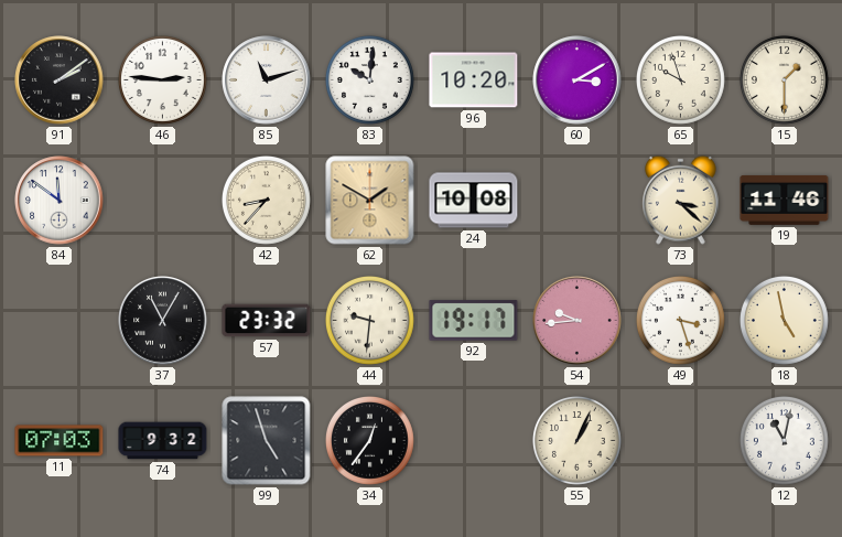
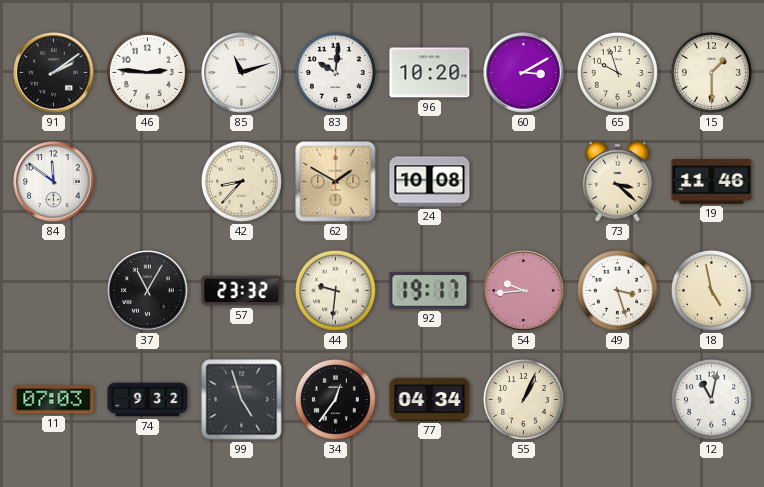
77: none -> 04:34 (430, 399)
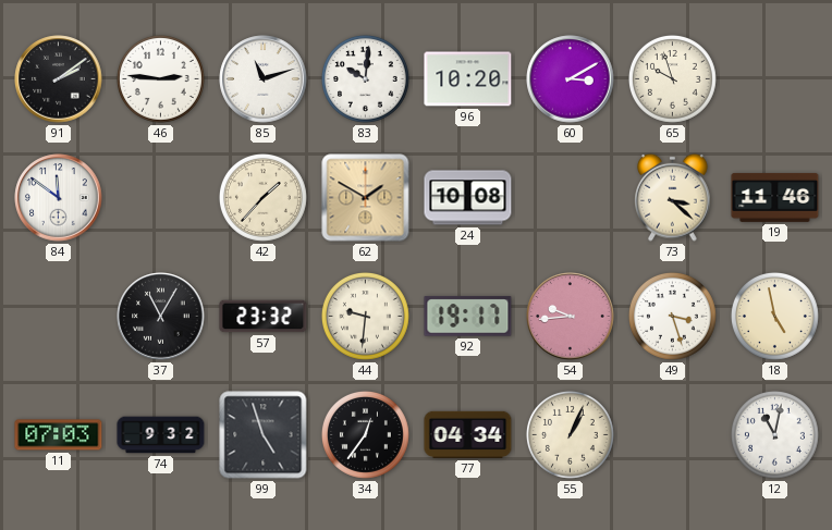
15: 1:30 -> none (711, 72)
42: 8:37 -> 1:37 (262, 197)
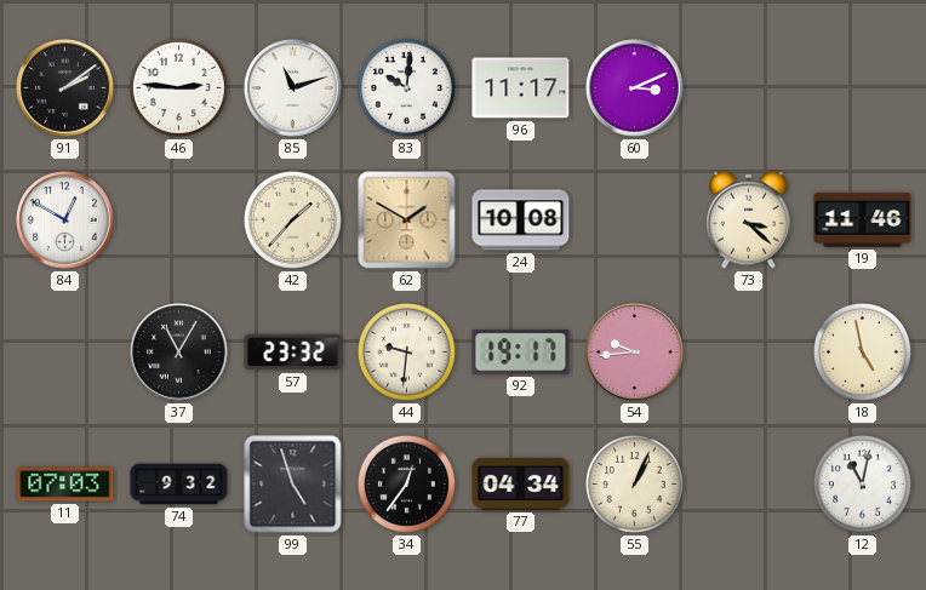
96: 10:20 -> 11:17 (521, 88)
60: 3:10 -> 3:11 (635, 88)
65: 9:57 -> none (672, 78)
84: 11:51 -> 12:50 (65, 220)
49: 3:27 -> none (672, 316)
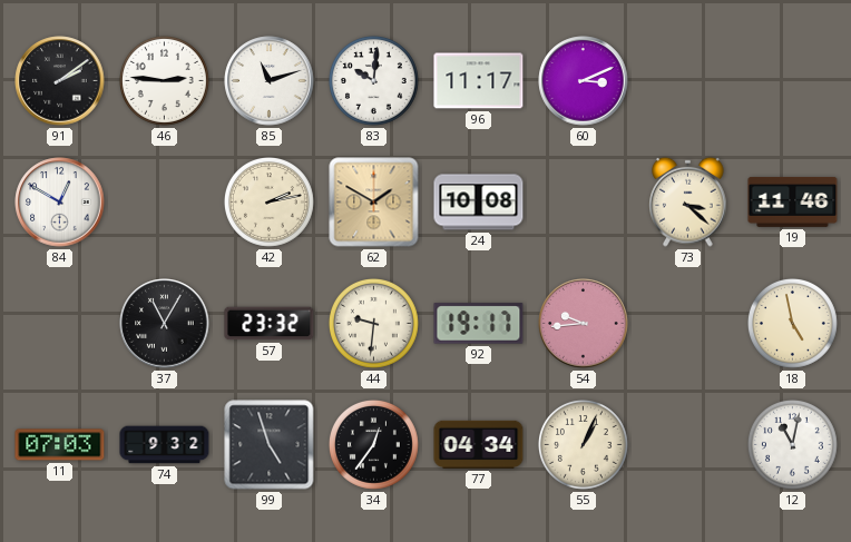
42: 1:37 -> 2:13 (268, 201)
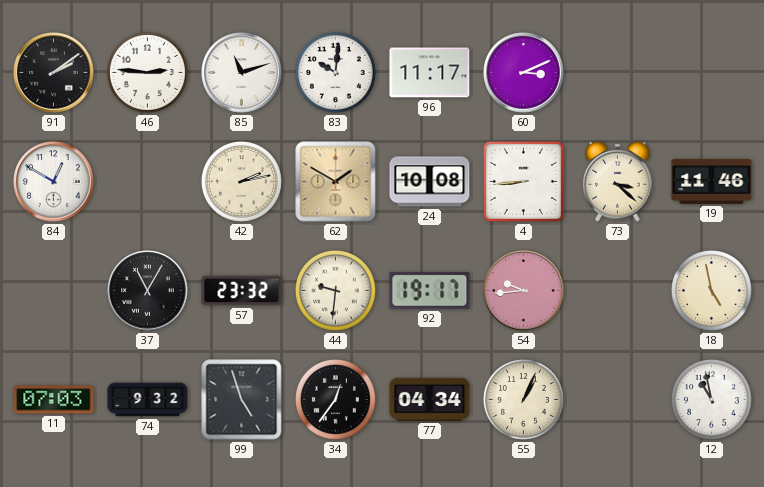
4: none -> 8:44 (523, 181)
12: 11:02 -> 10:58 (711, 399)
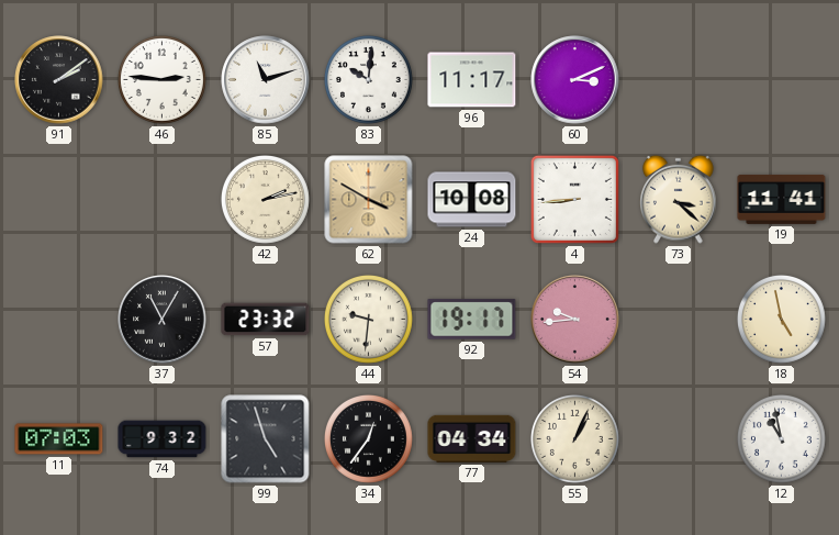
84: 12:50 -> none (54, 182)
62: 1:50 -> 3:50 (369, 200)
19: 11:46 -> 11:41 (782, 199)
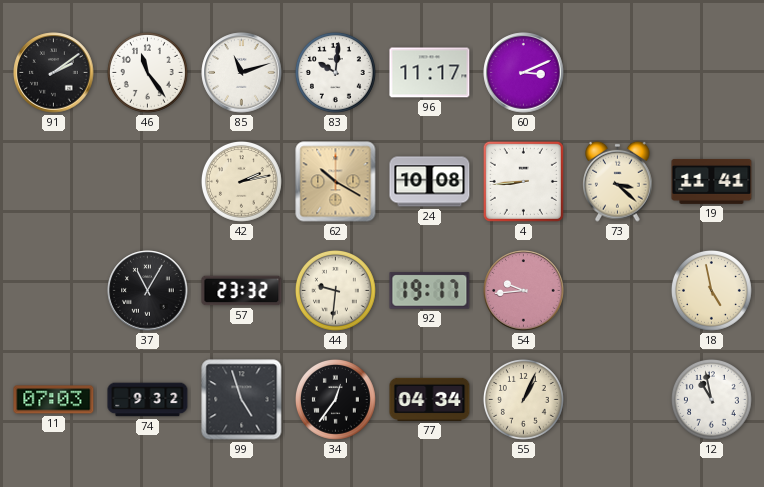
46: 2:46 -> 11:24 (147, 72)
62: 3:50 -> 10:20 (336, 182)
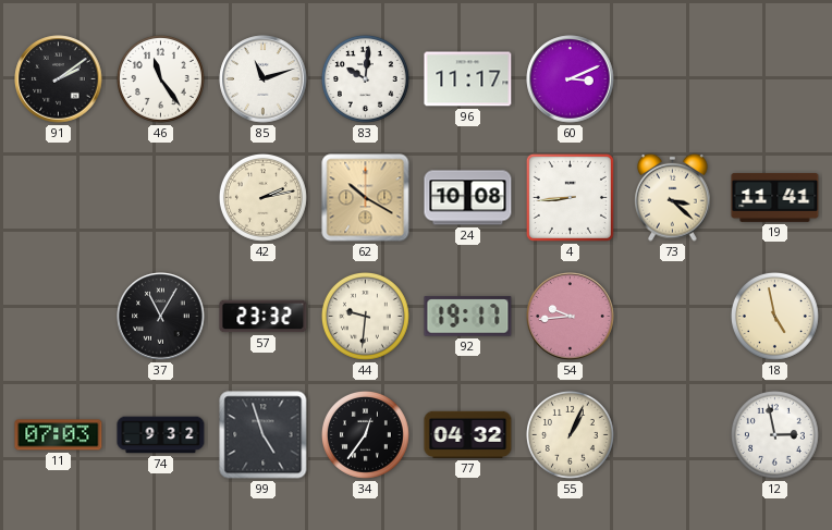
77: 04:34 -> 04:32 (468, 434)
12: 10:58 -> 2:58 (774, 434)
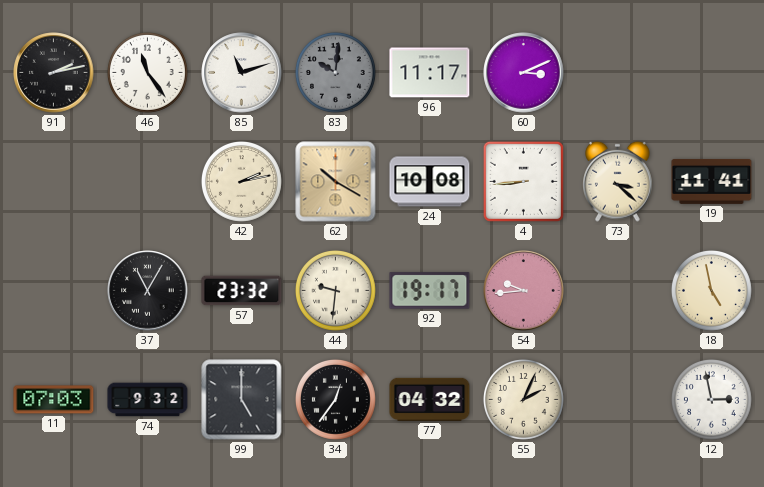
91: 2:09 -> 2:13 (54, 73)
83 dial: white -> grey (335, 72)
99: 4:57 -> 5:00 (242, 400)
55: 1:04 -> 2:04 (523, 399)
